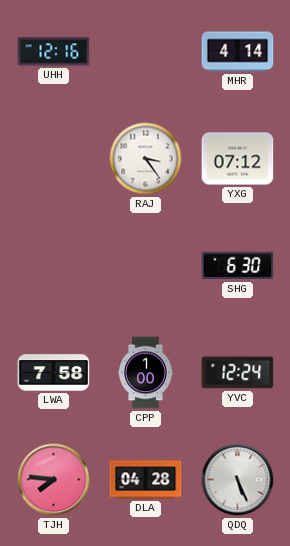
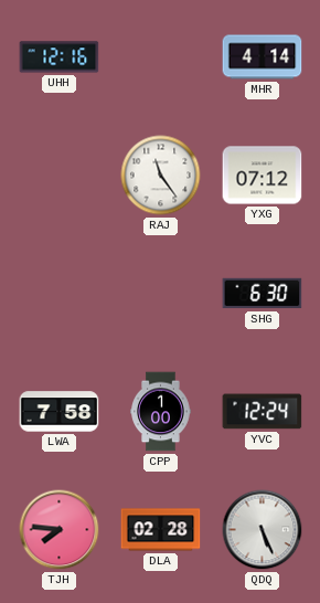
RAJ: 3:24 -> 11:24 (161, 176)
DLA: 04:28 -> 02:28 (161, 530)
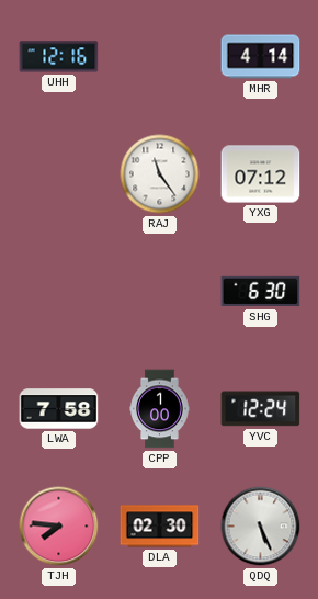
DLA: 02:28 -> 02:30 (160, 527)
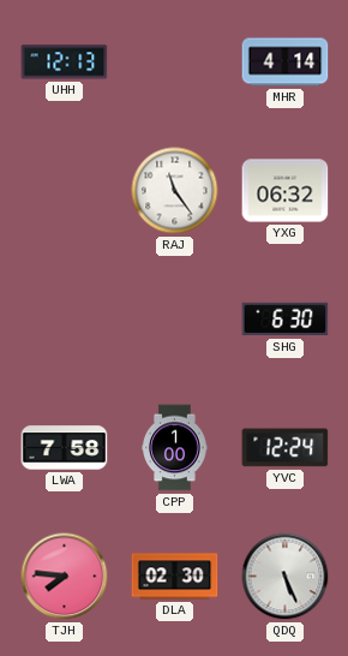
UHH: 12:16 -> 12:13 (65, 62)
YXG: 07:12 -> 06:32 (286, 191)
